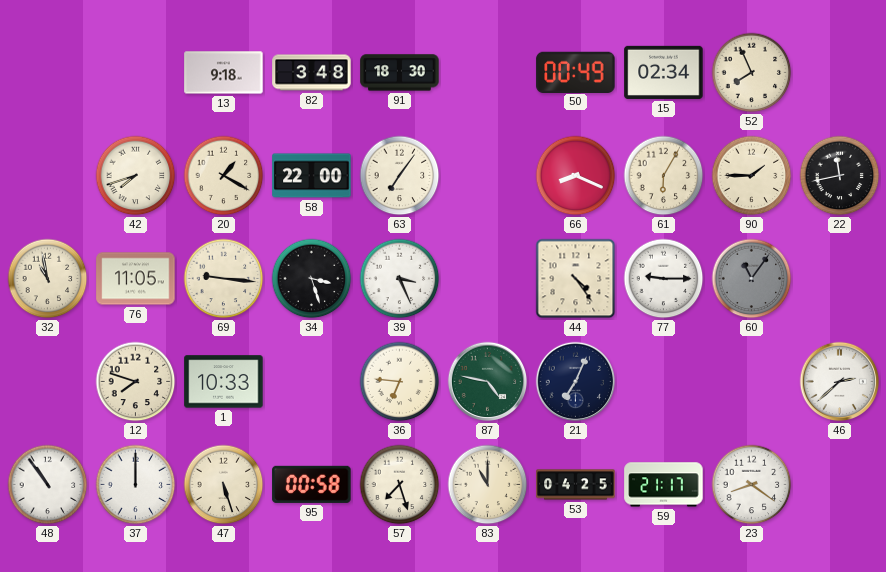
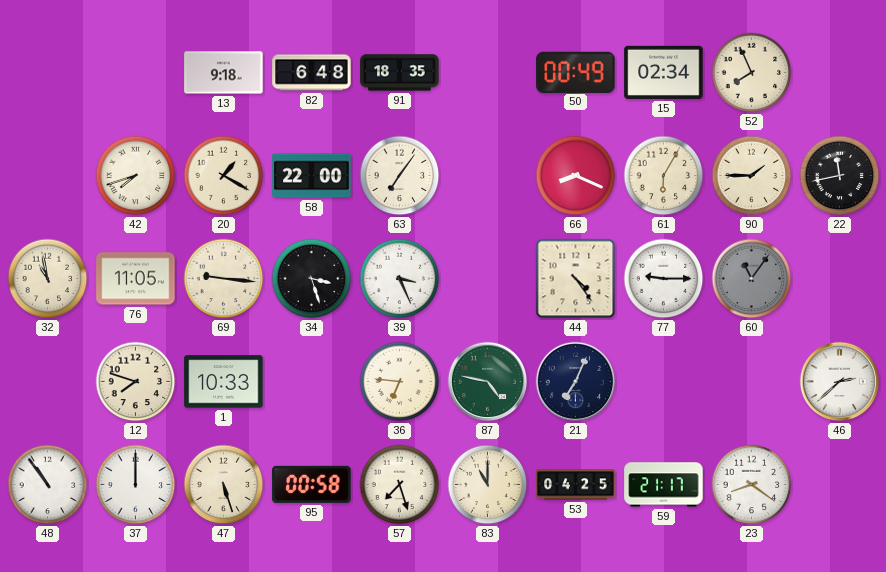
82: 3:48 -> 6:48 (312, 73)
91: 18:30 -> 18:35 (400, 73)
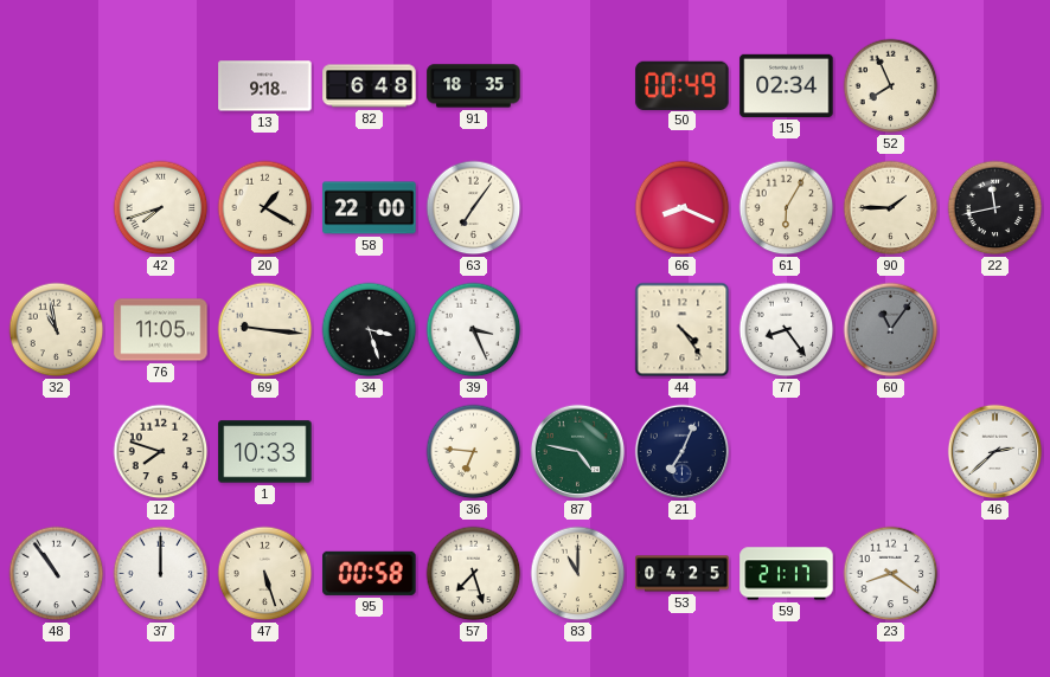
77: 9:15 -> 8:24 (787, 330)
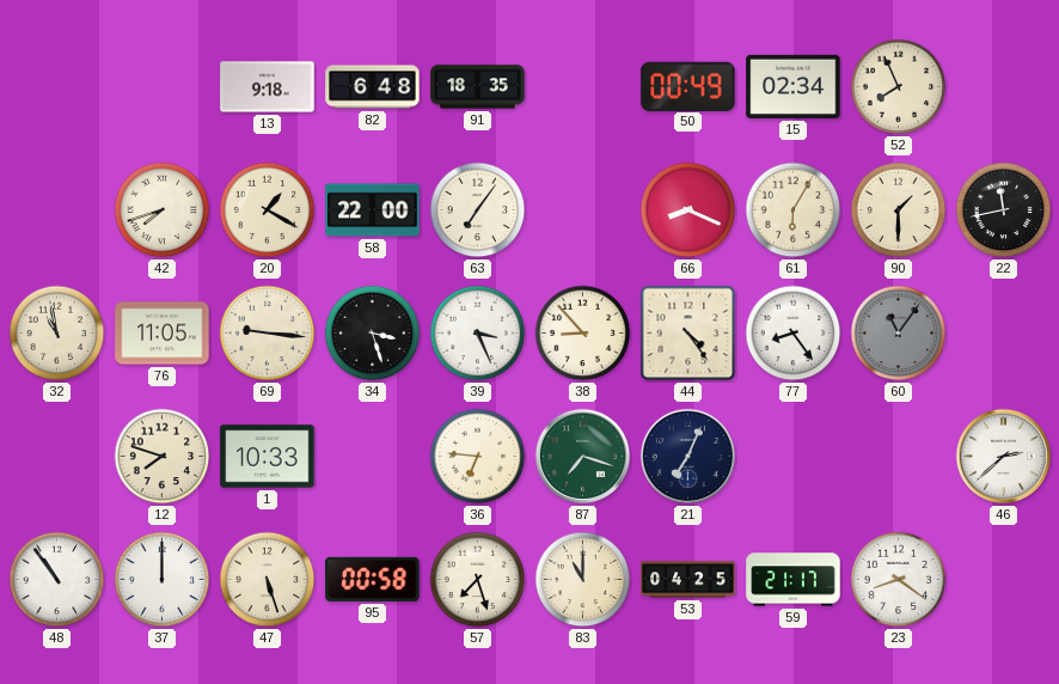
90: 1:45 -> 1:30 (899, 210)
38: none -> 8:53 (583, 334)
87: 4:47 -> 7:18 (583, 457)
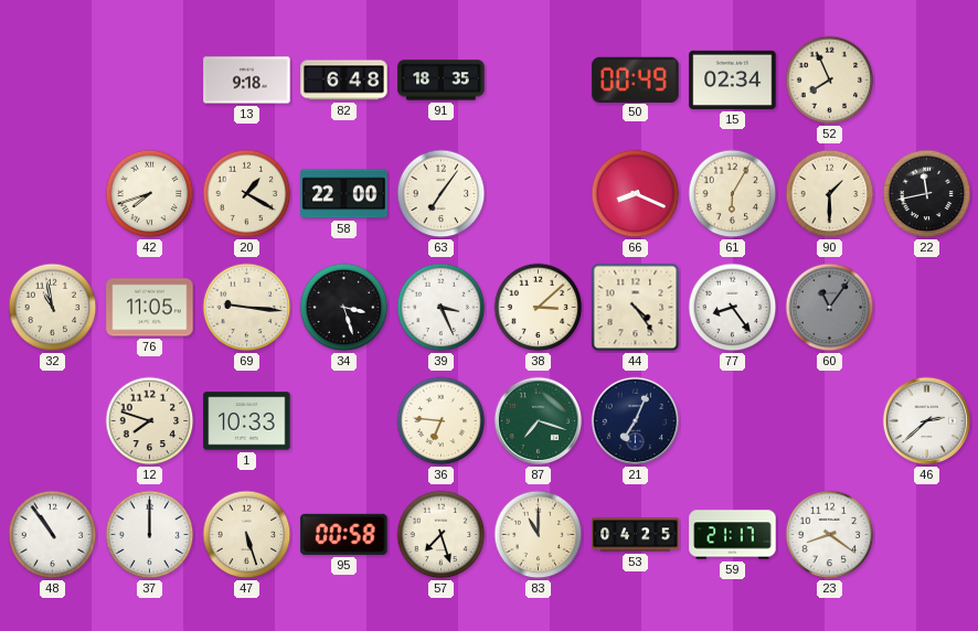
38: 8:53 -> 3:08 (539, 308)
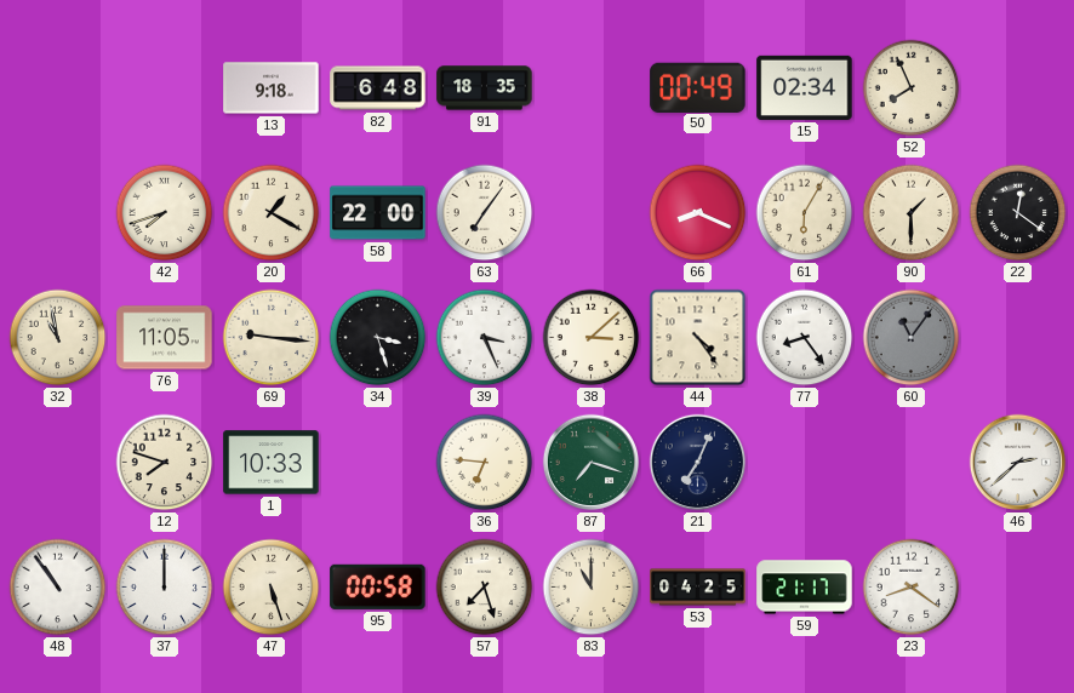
22: 11:43 -> 12:21 (1018, 213)
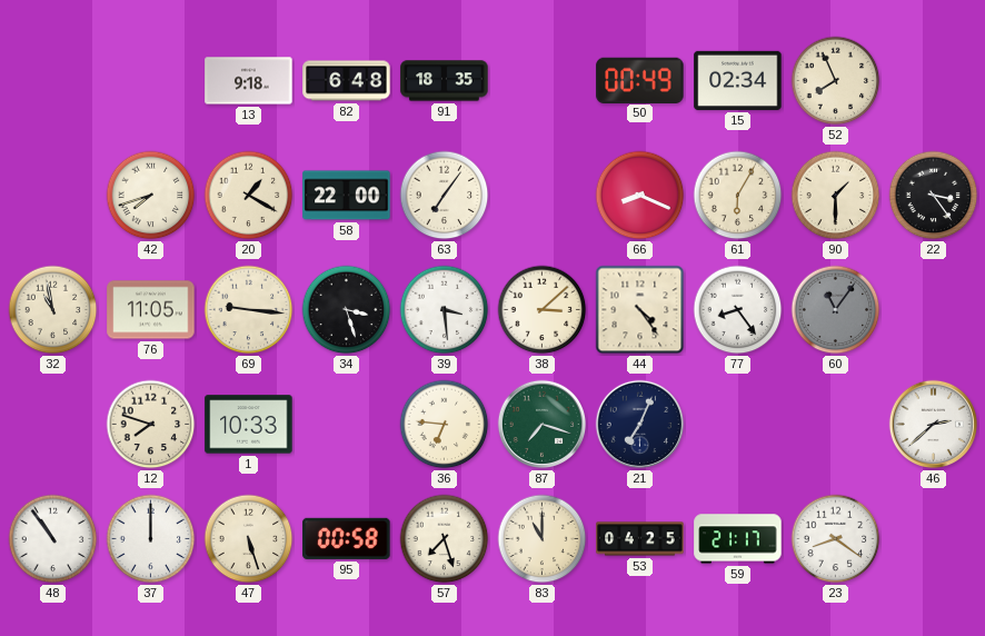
22: 12:21 -> 3:24 (934, 196)
39: 3:26 -> 3:29 (445, 310)
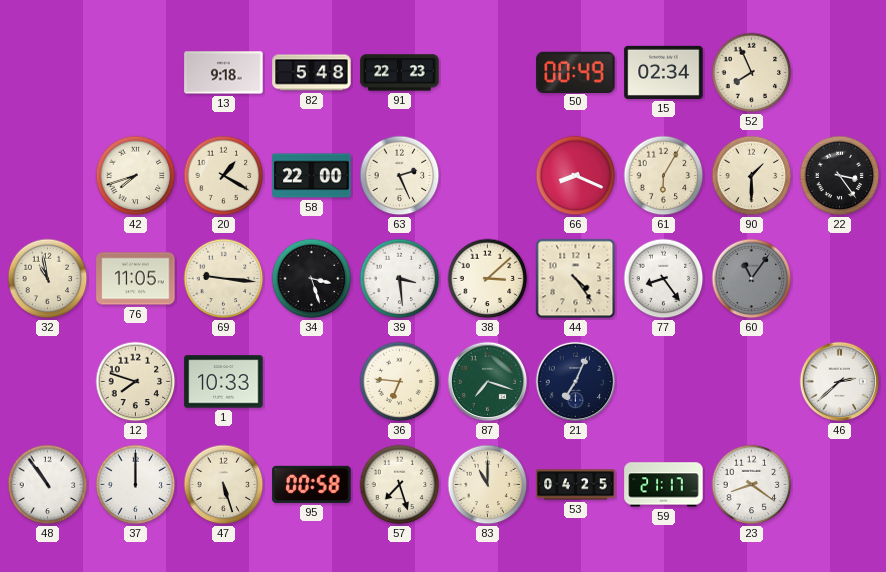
82: 6:48 -> 5:48 (312, 73)
91: 18:35 -> 22:23 (400, 73)
63: 7:06 -> 2:26 (400, 176)
